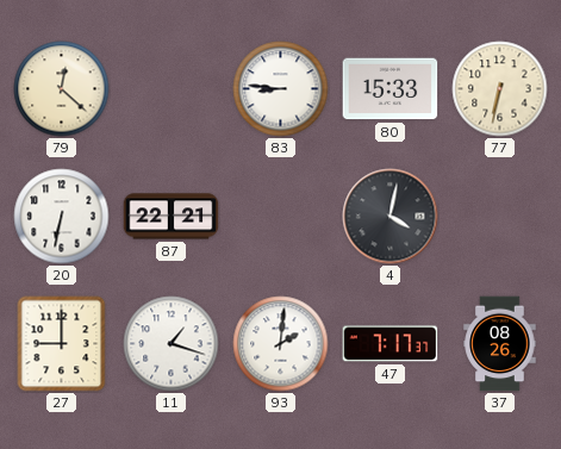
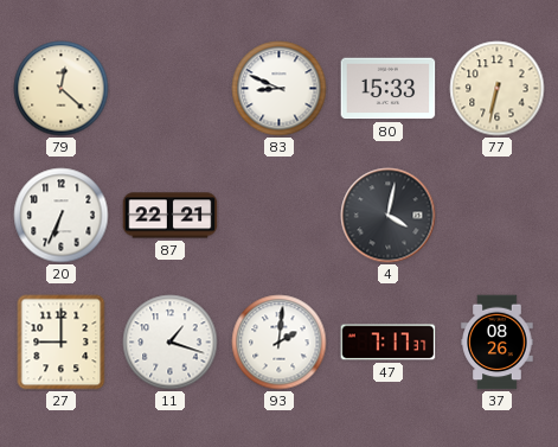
83: 8:46 -> 8:49 (280, 89)
20: 6:32 -> 6:34 (62, 216)
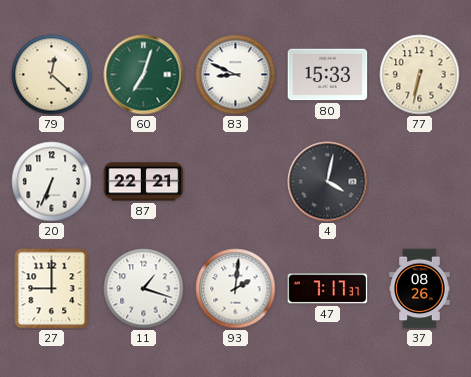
60: none -> 7:03 (144, 75)
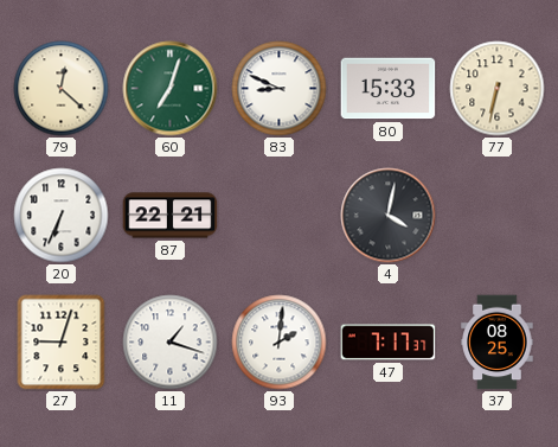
27: 9:00 -> 9:03 (62, 343)
37: 08:26 -> 08:25 (498, 343)
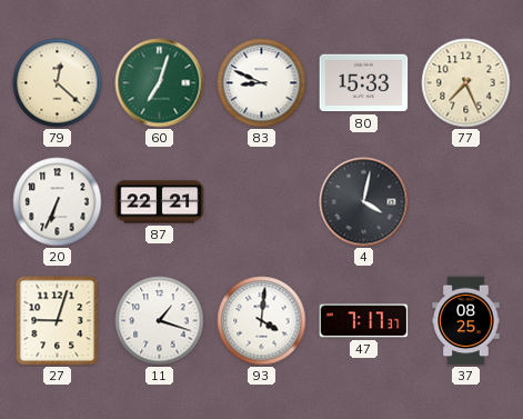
77: 6:32 -> 7:26 (466, 83)
93: 2:01 -> 4:01 (262, 321)
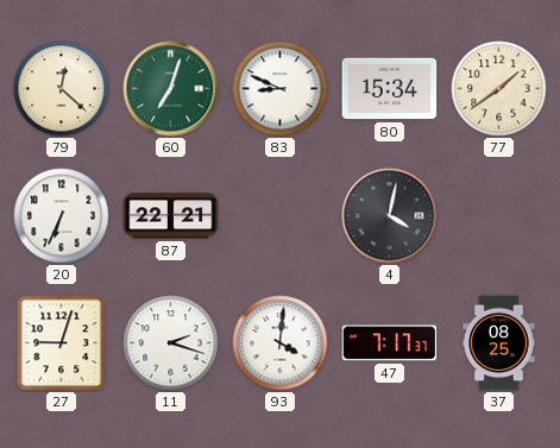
80: 15:33 -> 15:34 (390, 89)
77: 7:26 -> 1:39 (499, 89)
11: 1:18 -> 2:18 (171, 343)
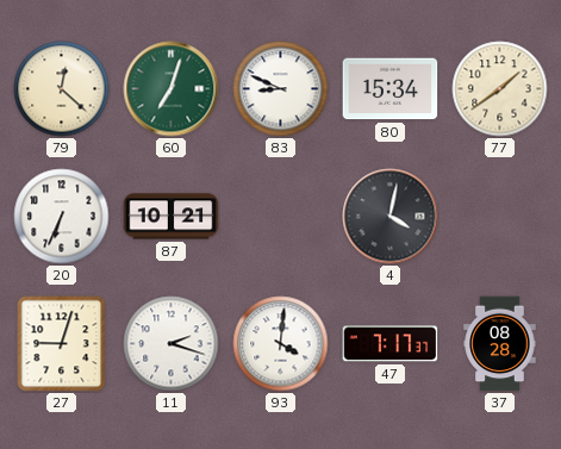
87: 22:21 -> 10:21 (172, 217)
37: 08:25 -> 08:28 (500, 344)
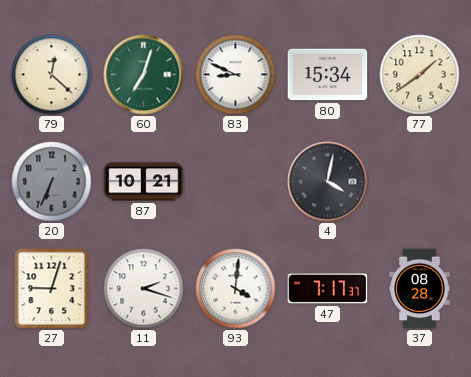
20 dial: white -> grey (52, 182)
